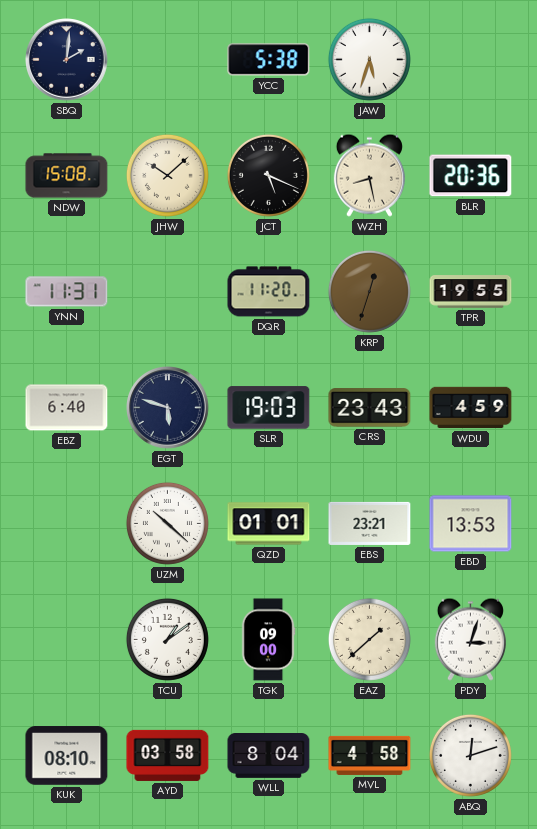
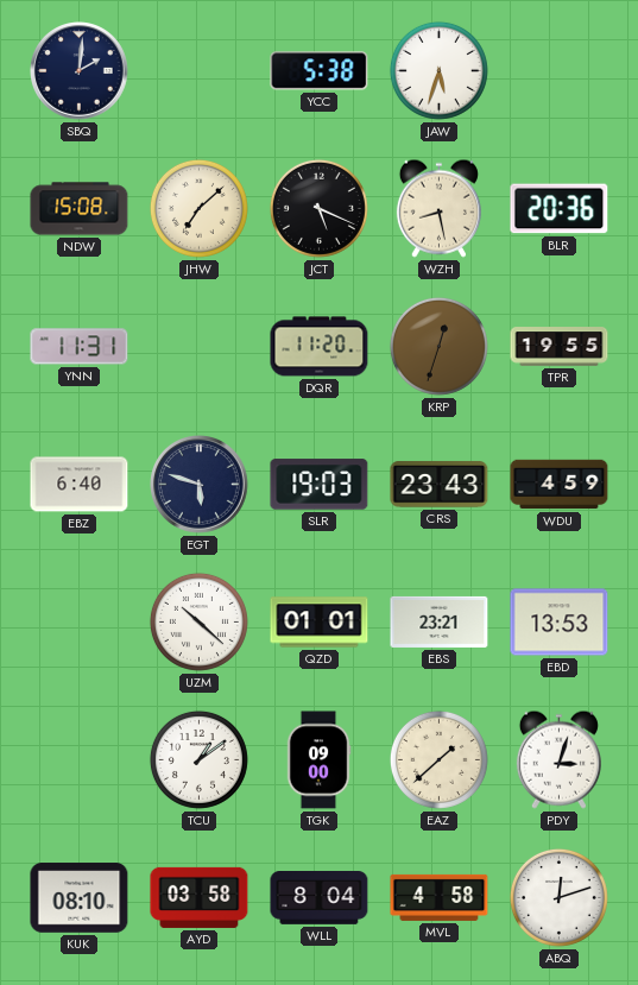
JHW: 10:08 -> 7:08 (198, 208)
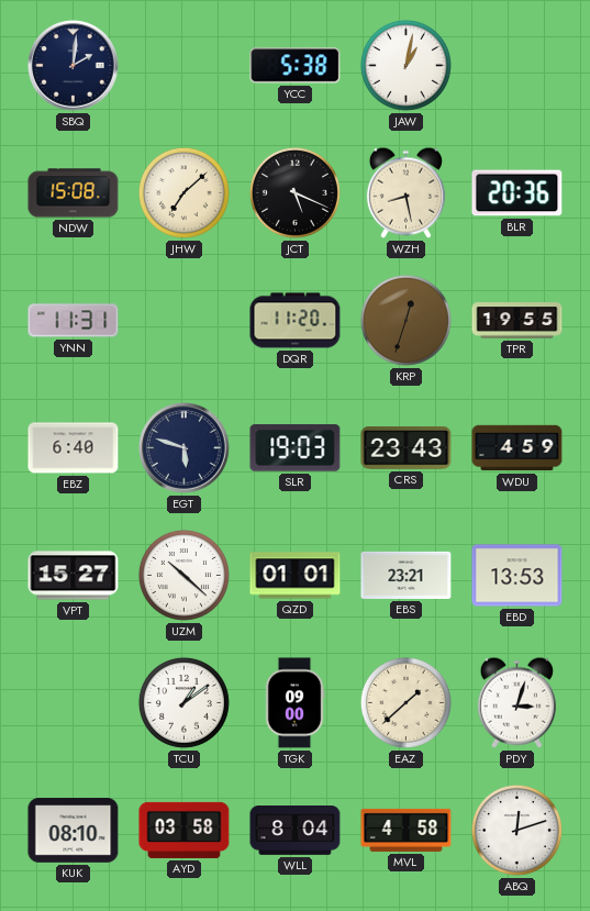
JAW: 5:33 -> 1:02 (405, 65)
VPT: none -> 15:27 (74, 576)
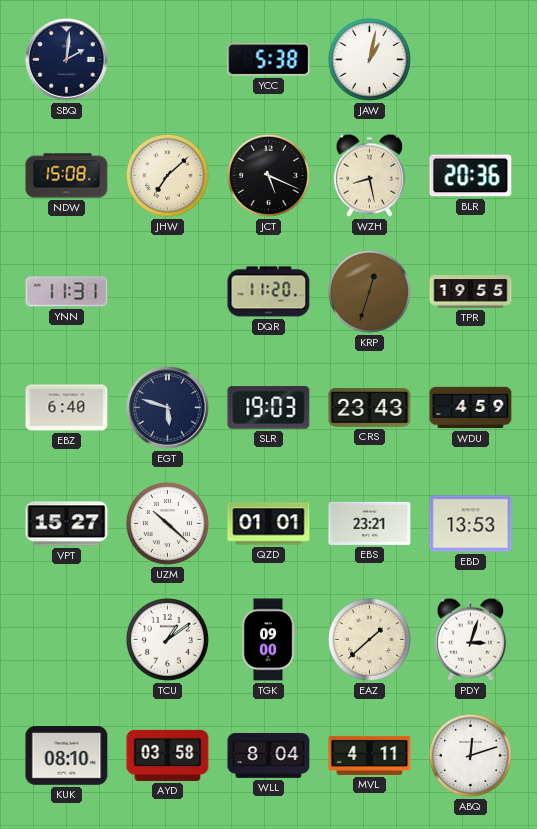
MVL: 4:58 -> 4:11 (370, 755)
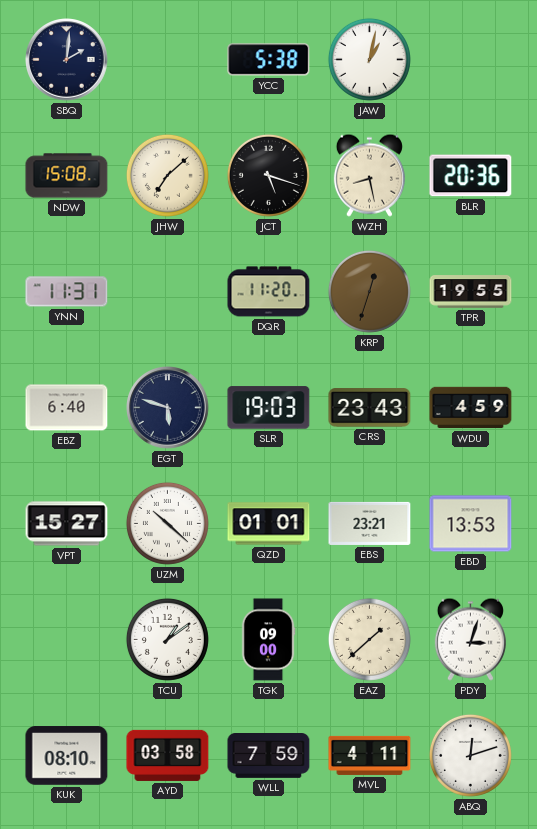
JCT: 5:19 -> 5:18 (268, 175)
WLL: 8:04 -> 7:59 (269, 756)
